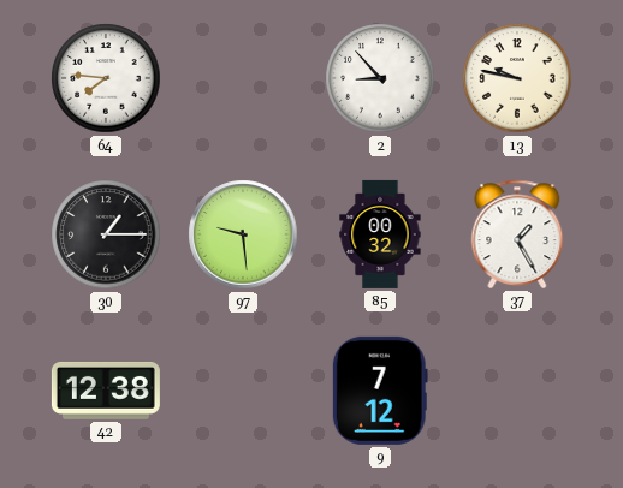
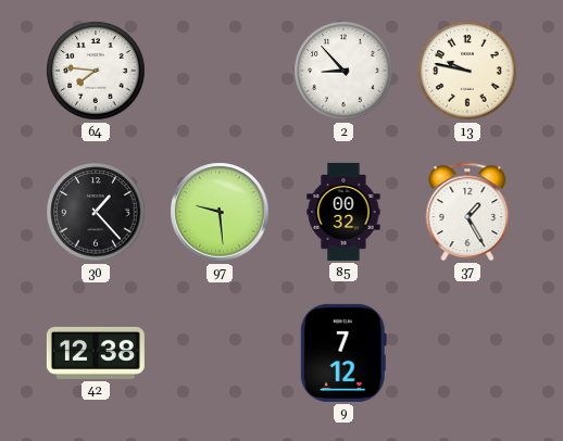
30: 1:15 -> 1:23 (96, 212)
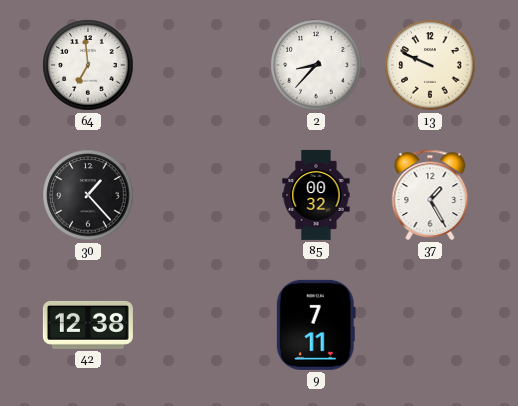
64: 7:46 -> 6:59 (88, 65)
2: 8:53 -> 8:37 (316, 65)
13: 9:47 -> 9:49 (430, 65)
97: 9:29 -> none (220, 212)
9: 7:12 -> 7:11 (316, 325)
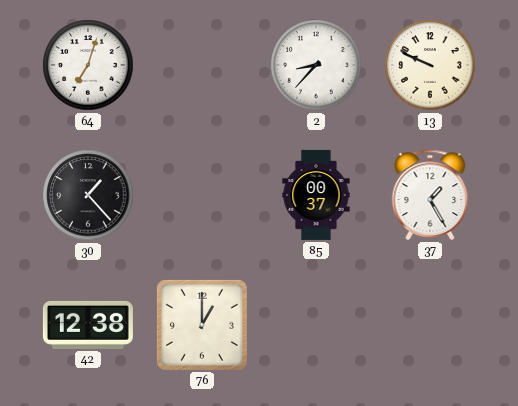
64: 6:59 -> 7:03 (88, 65)
85: 00:32 -> 00:37 (316, 195)
76: none -> 1:00 (202, 325)
9: 7:11 -> none (316, 325)
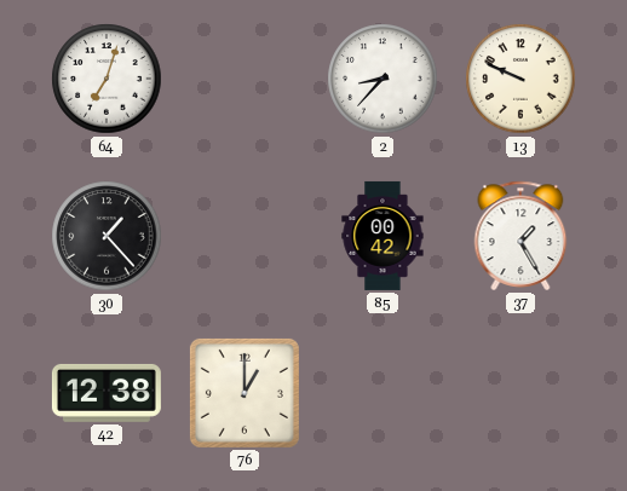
85: 00:37 -> 00:42 (382, 236)
